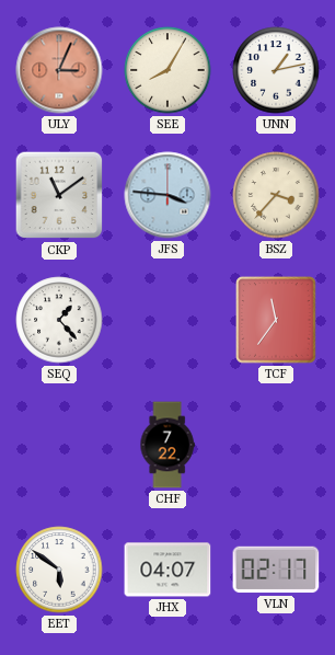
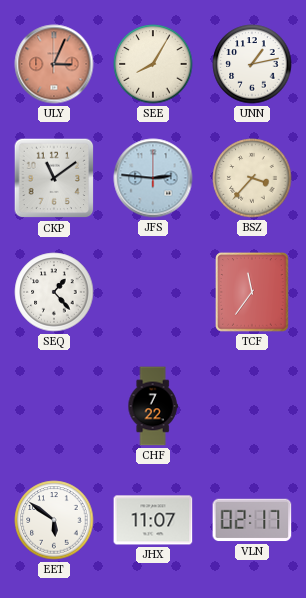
JFS: 3:46 -> 2:46 (153, 178)
JHX: 04:07 -> 11:07 (153, 520)
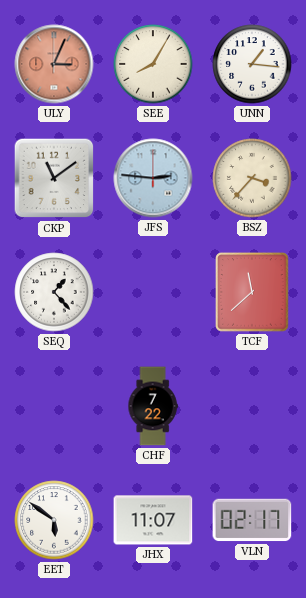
UNN: 1:13 -> 1:16 (252, 64)
TCF: 11:36 -> 11:38 (252, 292)
